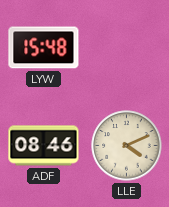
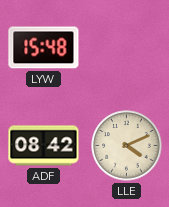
ADF: 08:46 -> 08:42 (44, 146)
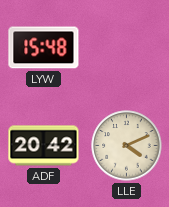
ADF: 08:42 -> 20:42 (44, 146)
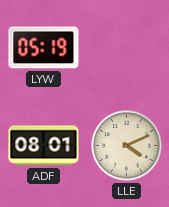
LYW: 15:48 -> 05:19 (44, 48)
ADF: 20:42 -> 08:01 (44, 146)
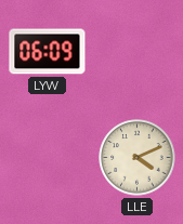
LYW: 05:19 -> 06:09 (48, 52)
ADF: 08:01 -> none (44, 146)
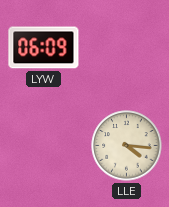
LLE: 4:11 -> 4:16 (127, 146)
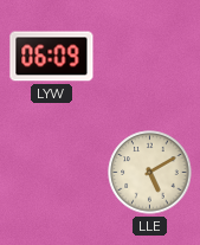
LLE: 4:16 -> 5:10 (150, 173)
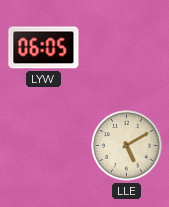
LYW: 06:09 -> 06:05 (44, 48)
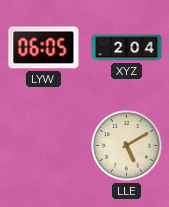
XYZ: none -> 2:04 (127, 48)
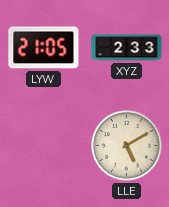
LYW: 06:05 -> 21:05 (44, 48)
XYZ: 2:04 -> 2:33 (127, 48)
